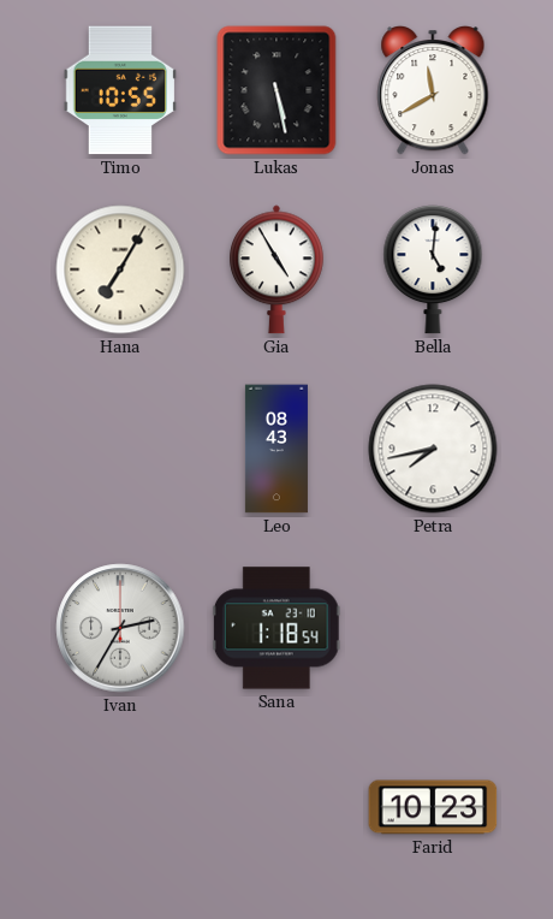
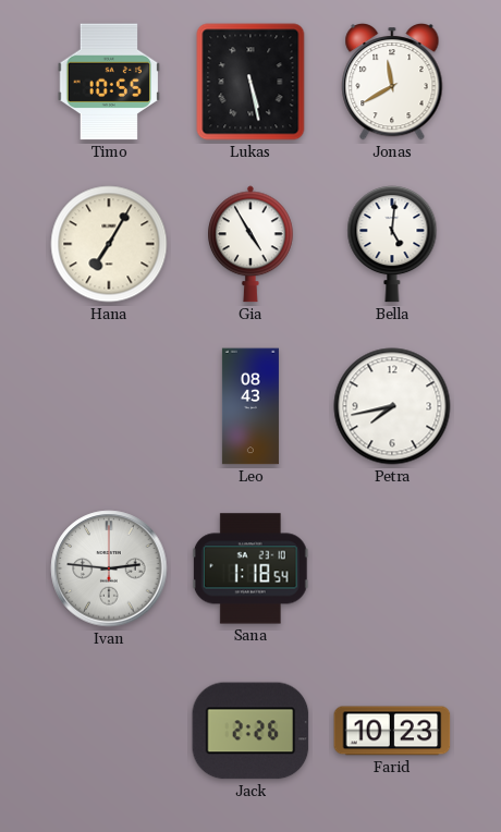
Ivan: 2:35 -> 2:46 (109, 568)
Jack: none -> 2:26 (250, 731)
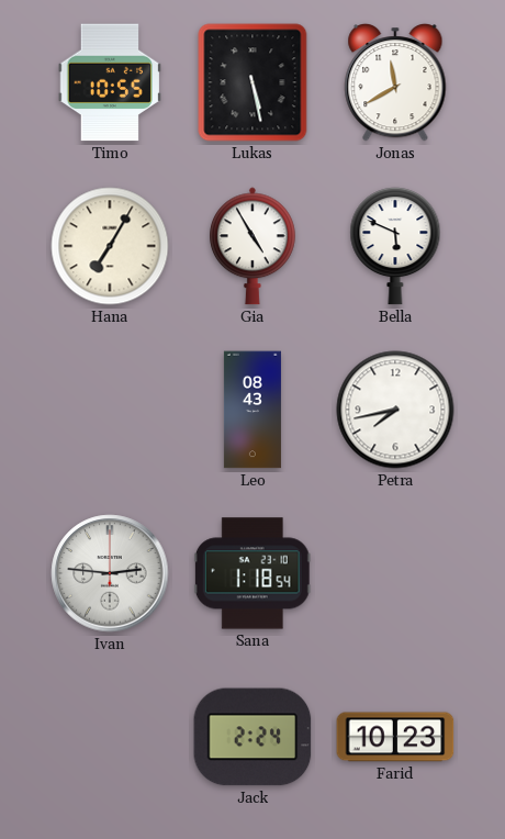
Bella: 5:01 -> 5:49 (395, 246)
Jack: 2:26 -> 2:24 (252, 737)
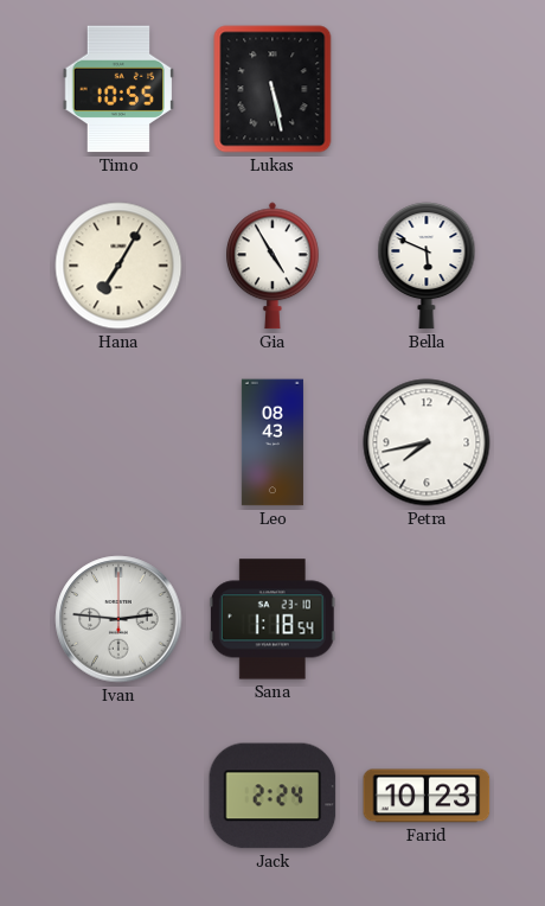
Jonas: 11:40 -> none (395, 82)
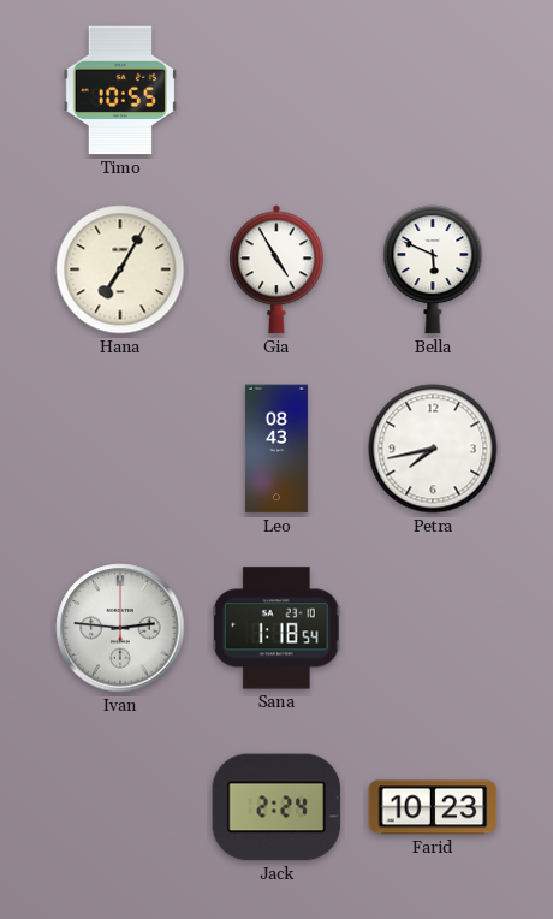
Lukas: 5:28 -> none (272, 89)
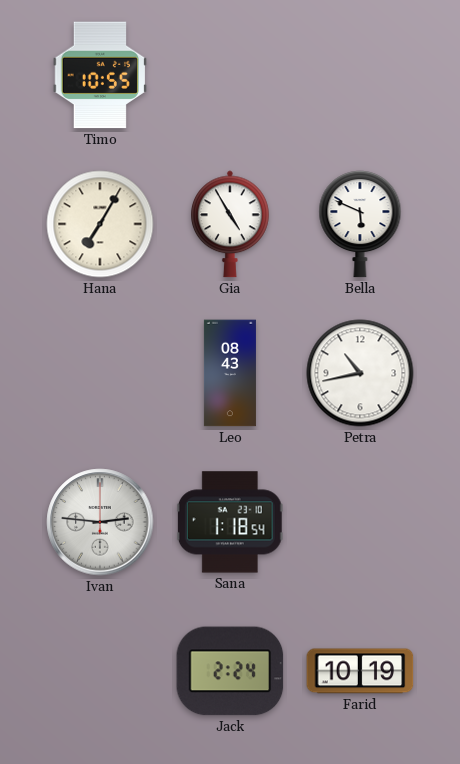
Petra: 7:43 -> 10:43 (360, 373)
Farid: 10:23 -> 10:19 (360, 671)
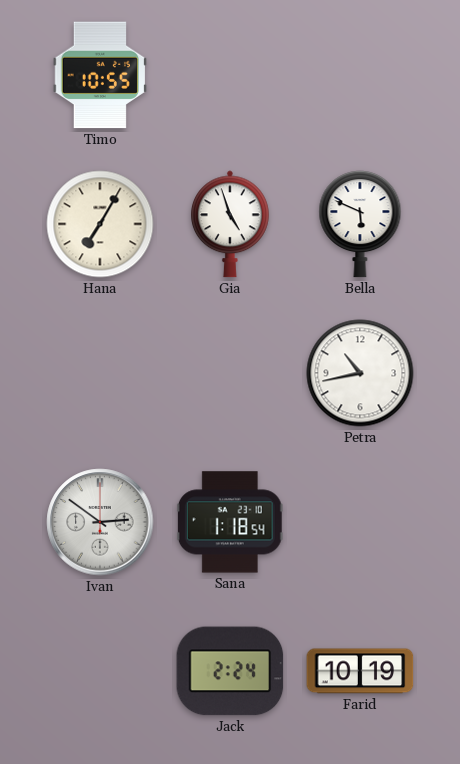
Gia: 4:55 -> 4:57 (231, 224)
Leo: 08:43 -> none (230, 373)
Ivan: 2:46 -> 2:51 (100, 522)
